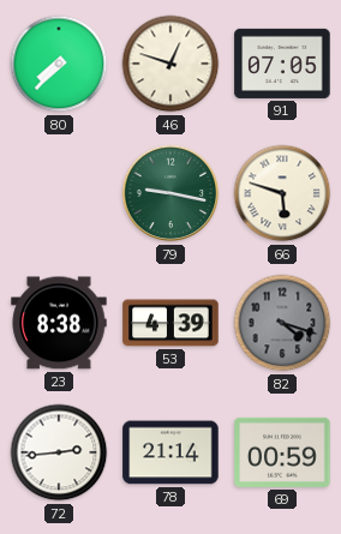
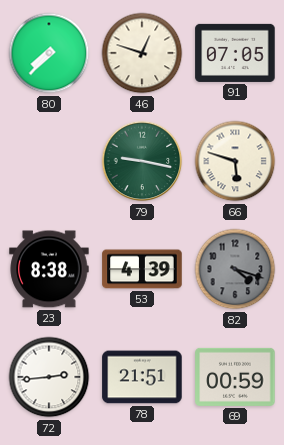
78: 21:14 -> 21:51 (142, 377)
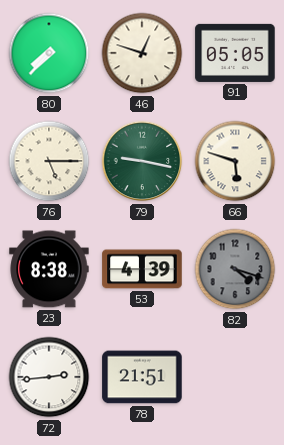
91: 07:05 -> 05:05 (235, 53)
76: none -> 5:15 (49, 161)
69: 00:59 -> none (235, 377)
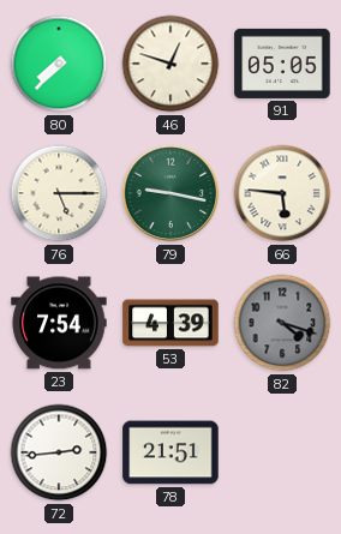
66: 5:48 -> 5:46 (282, 193)
23: 8:38 -> 7:54 (59, 323)
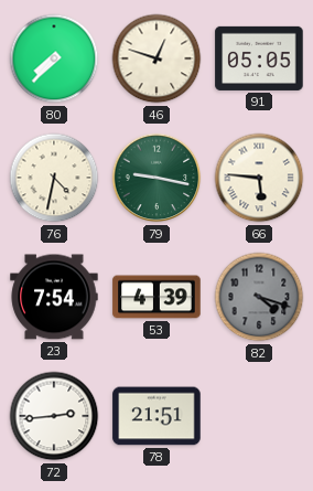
76: 5:15 -> 4:32 (54, 178)
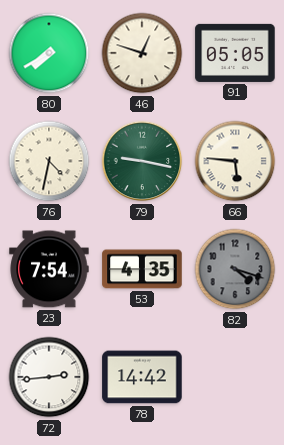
80: 7:37 -> 7:40 (49, 53)
53: 4:39 -> 4:35 (142, 269)
78: 21:51 -> 14:42 (142, 377)
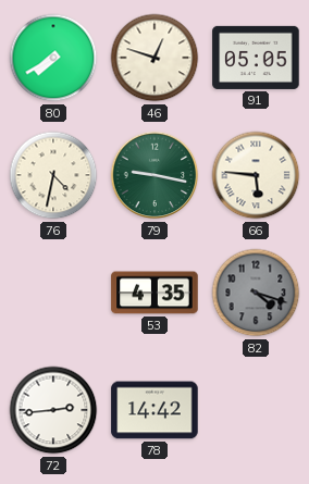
23: 7:54 -> none (49, 269)
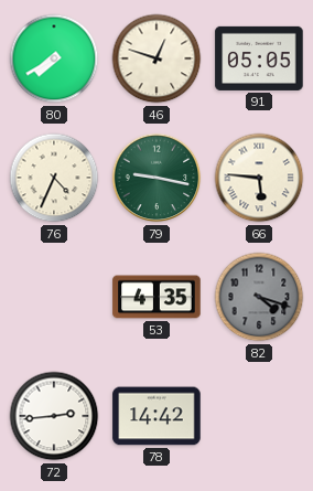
76: 4:32 -> 4:34 (54, 178)
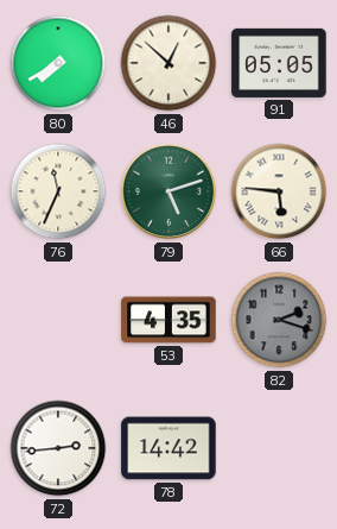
46: 12:48 -> 12:52 (168, 63)
76: 4:34 -> 11:34 (58, 191)
79: 9:17 -> 5:12 (168, 191)
82: 4:18 -> 2:18 (279, 320)
